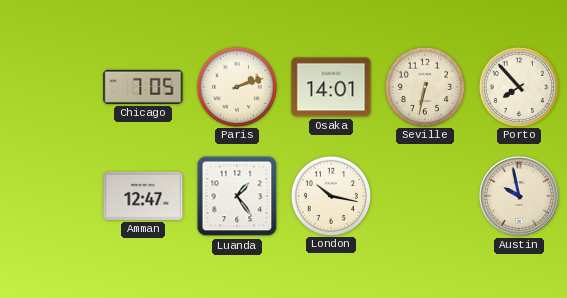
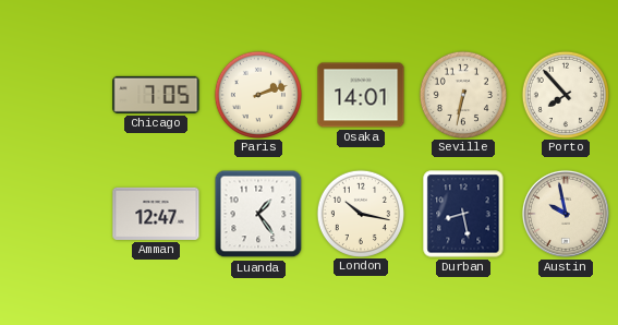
Durban: none -> 8:28 (463, 214)
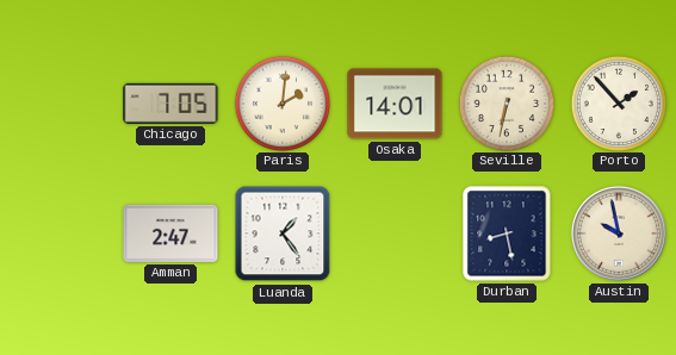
Paris: 2:12 -> 2:01 (281, 102)
Porto: 7:53 -> 1:53 (618, 102)
Amman: 12:47 -> 2:47 (170, 233)
London: 10:17 -> none (360, 213)
